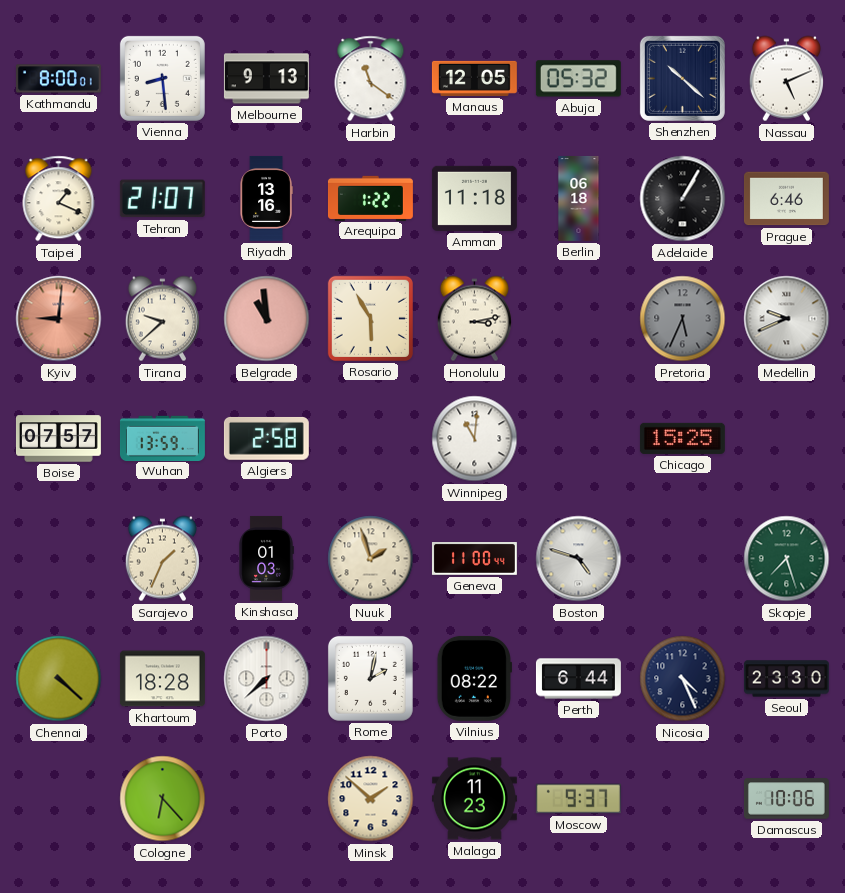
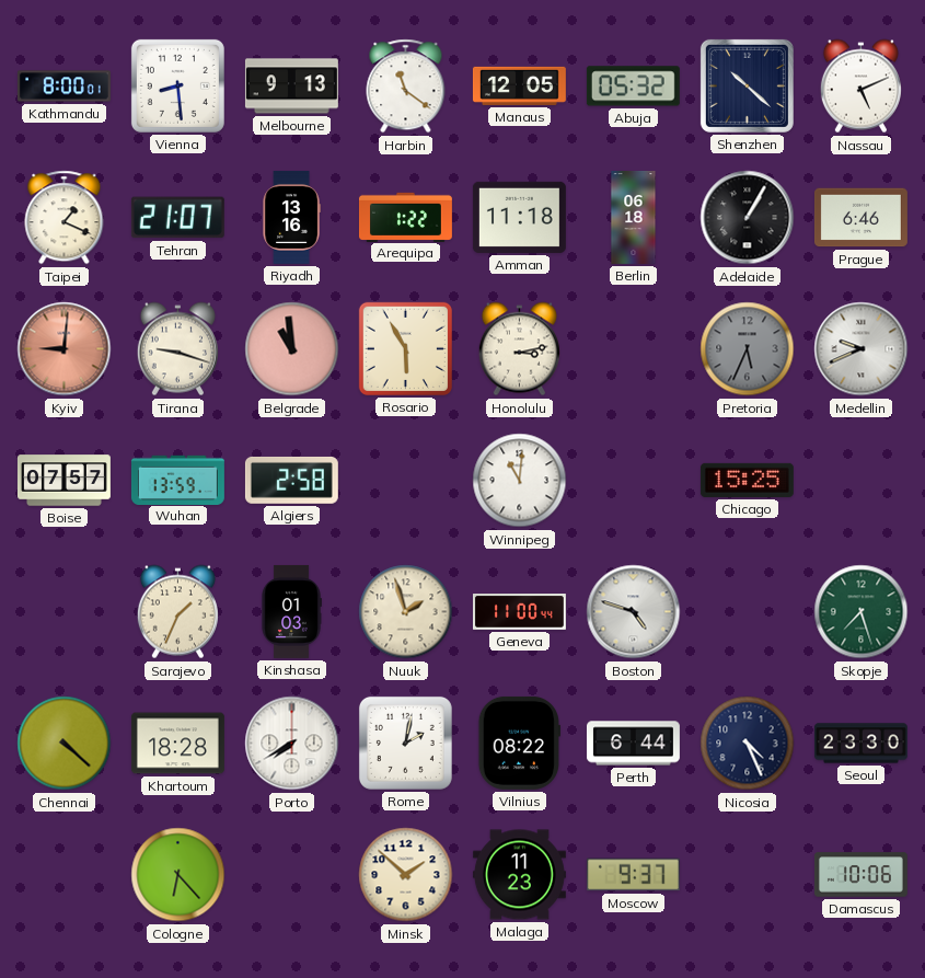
Tirana: 9:38 -> 9:18 (177, 349)
Porto: 7:38 -> 7:40 (292, 744)
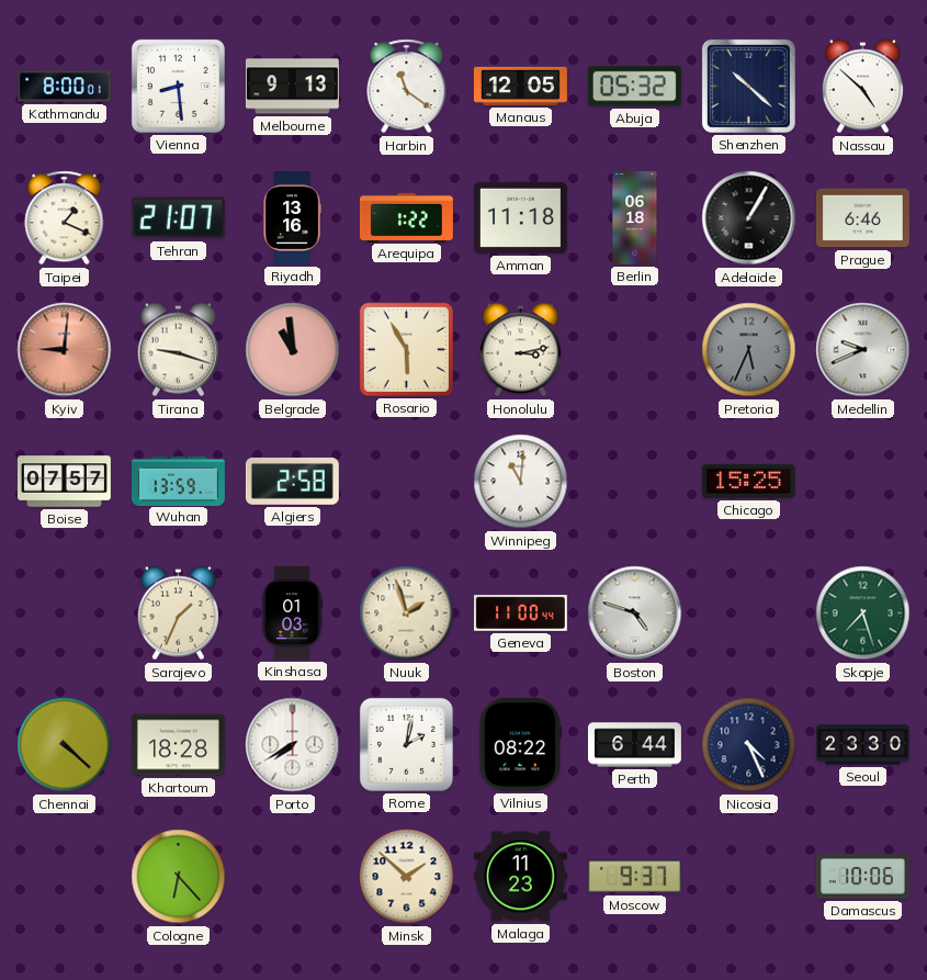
Nassau: 5:11 -> 4:52 (862, 87)
